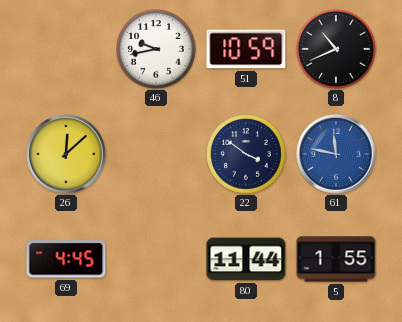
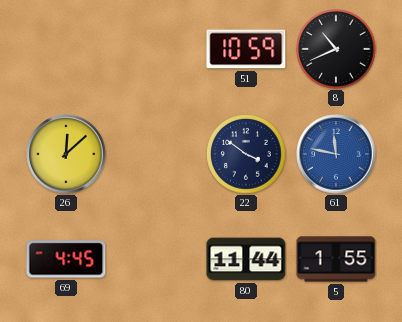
46: 9:43 -> none (156, 49)
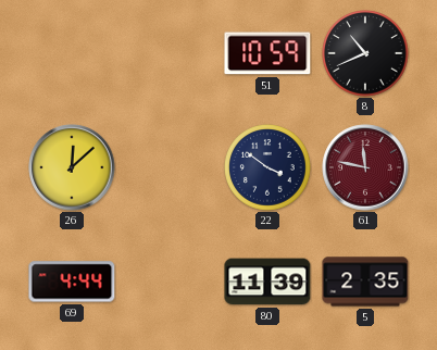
61 dial: blue -> burgundy (365, 167)
69: 4:45 -> 4:44 (72, 282)
80: 11:44 -> 11:39 (267, 282)
5: 1:55 -> 2:35 (365, 282)
